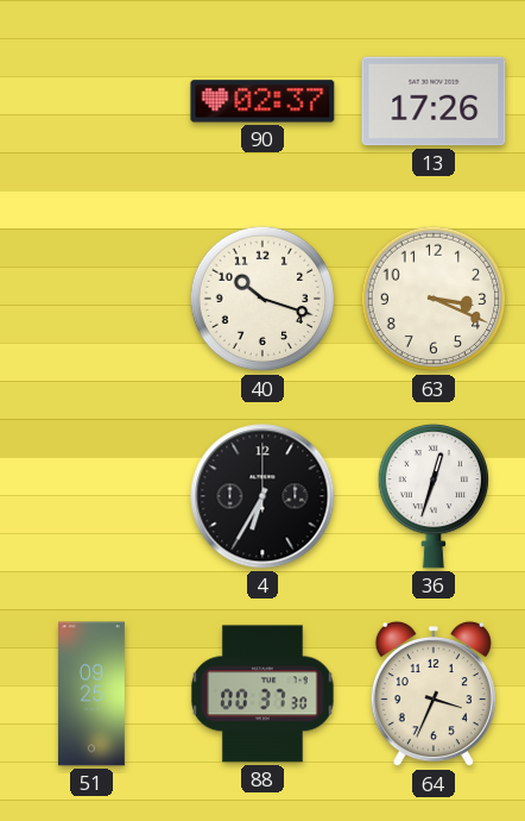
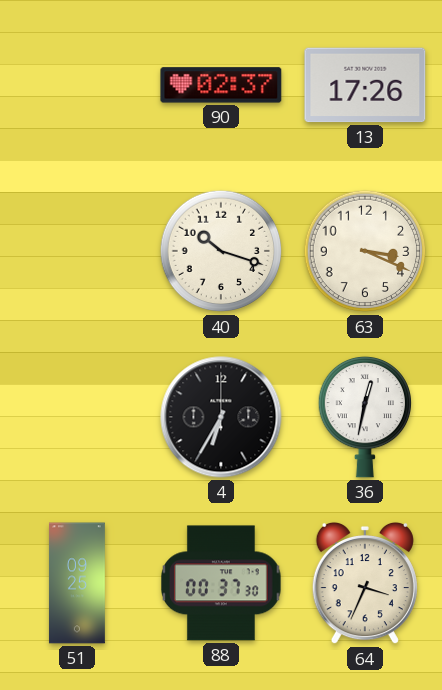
36: 12:33 -> 12:32 (364, 417)
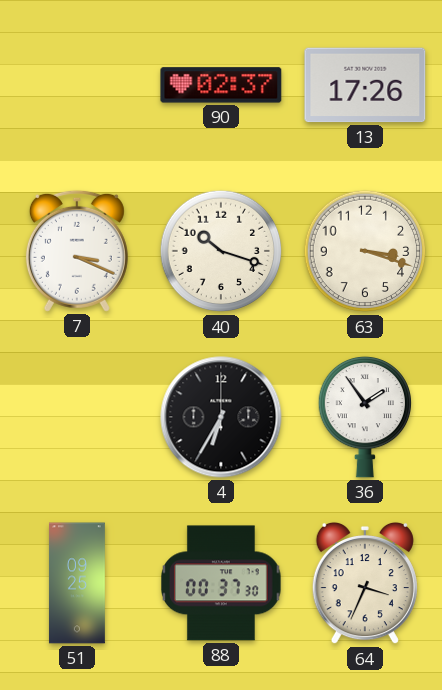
7: none -> 3:19 (77, 251)
63: 3:19 -> 3:18 (365, 251)
36: 12:32 -> 1:54 (364, 417)
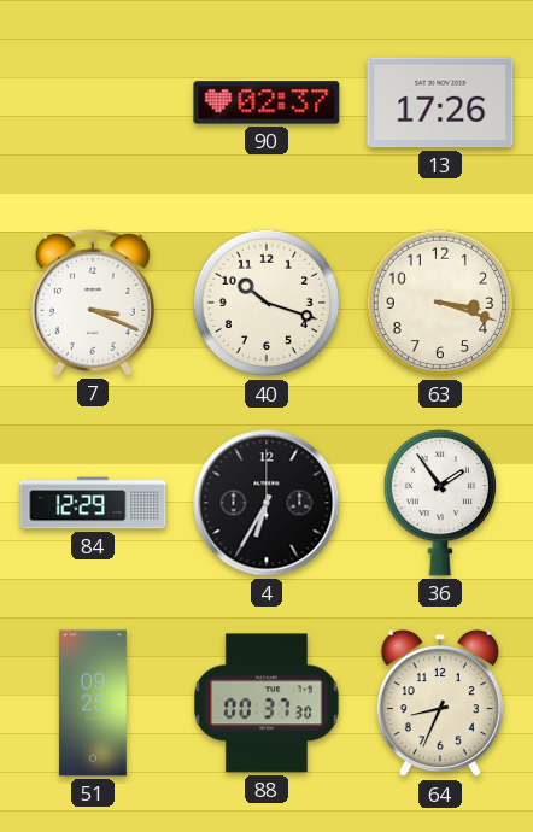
84: none -> 12:29 (93, 503)
64: 3:34 -> 8:34 (440, 703)
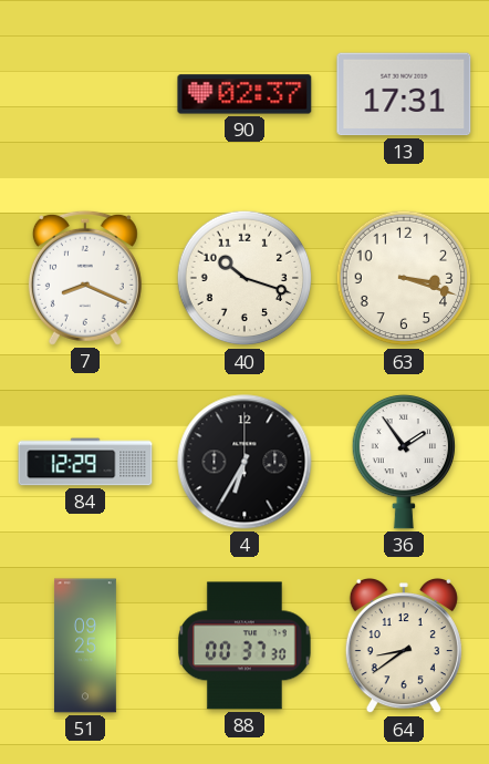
13: 17:26 -> 17:31 (404, 94)
7: 3:19 -> 8:19 (85, 278)
64: 8:34 -> 8:39 (404, 646)
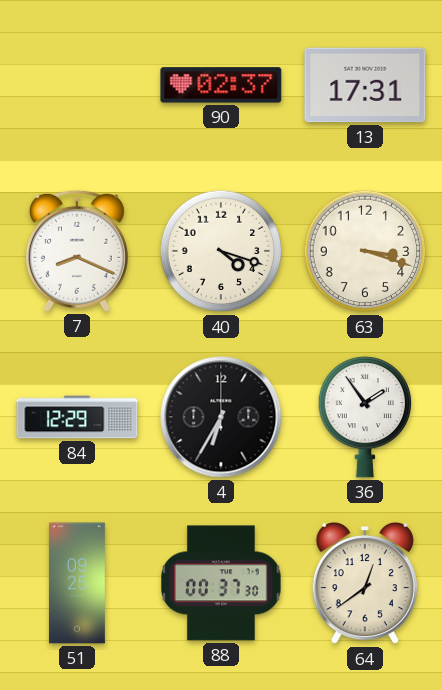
40: 10:18 -> 4:18 (221, 251)
64: 8:39 -> 12:39 (365, 583)
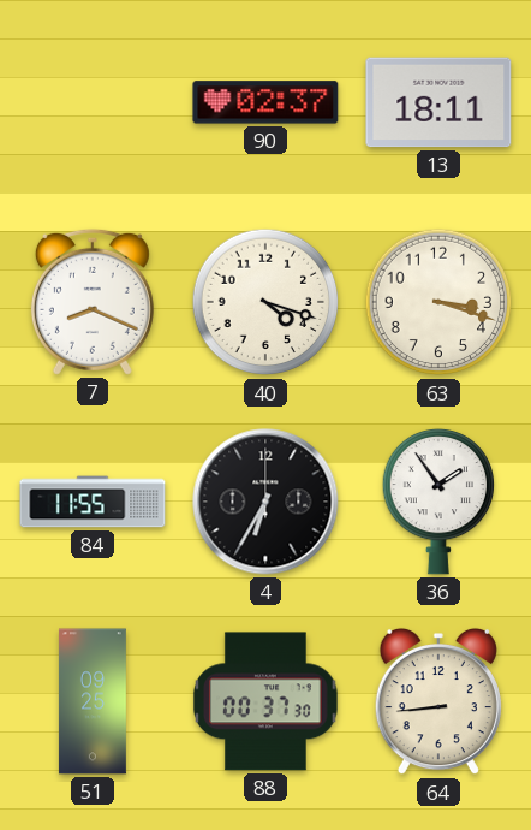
13: 17:31 -> 18:11 (438, 102)
84: 12:29 -> 11:55 (93, 502)
64: 12:39 -> 8:44 (438, 701)
